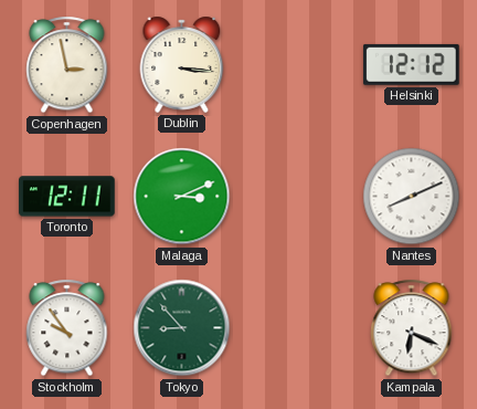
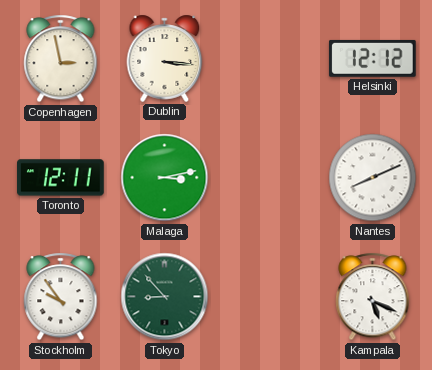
Malaga: 3:11 -> 3:13 (165, 178)
Kampala: 6:19 -> 5:19 (373, 297)
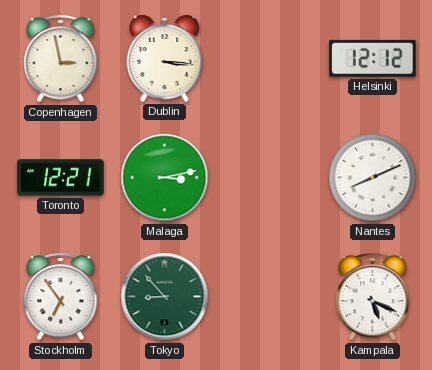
Toronto: 12:11 -> 12:21 (61, 178)
Stockholm: 9:54 -> 6:54 (61, 297)
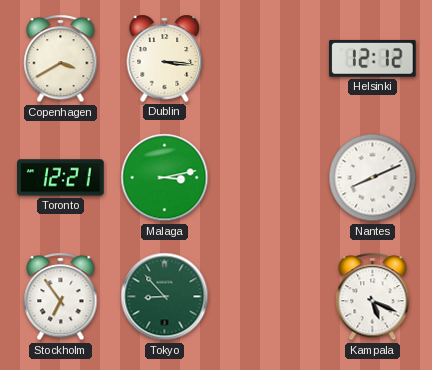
Copenhagen: 2:58 -> 3:40 (61, 59)
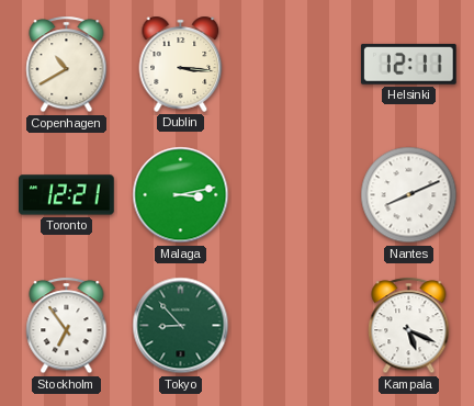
Copenhagen: 3:40 -> 10:40 (67, 65)
Helsinki: 12:12 -> 12:11 (408, 64)
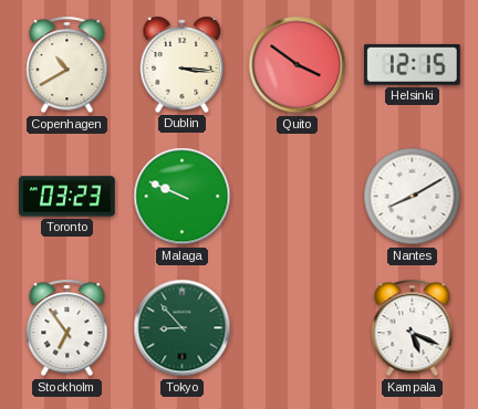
Quito: none -> 3:51 (298, 65)
Helsinki: 12:11 -> 12:15 (412, 64)
Toronto: 12:21 -> 03:23 (67, 197)
Malaga: 3:13 -> 9:49 (183, 197)
Nantes: 8:11 -> 8:10 (413, 197)
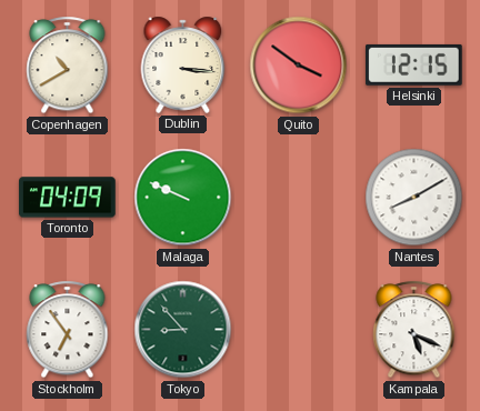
Toronto: 03:23 -> 04:09 (68, 198)
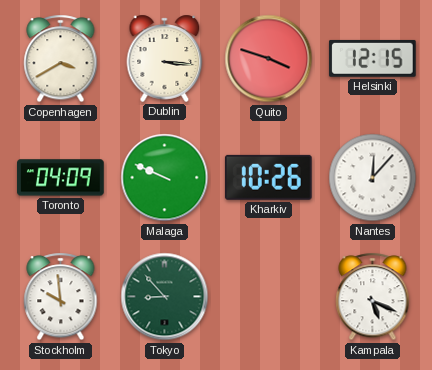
Copenhagen: 10:40 -> 3:40 (61, 59)
Quito: 3:51 -> 3:48 (269, 59)
Kharkiv: none -> 10:26 (268, 177)
Nantes: 8:10 -> 12:07 (373, 178)
Stockholm: 6:54 -> 9:59 (61, 297)
